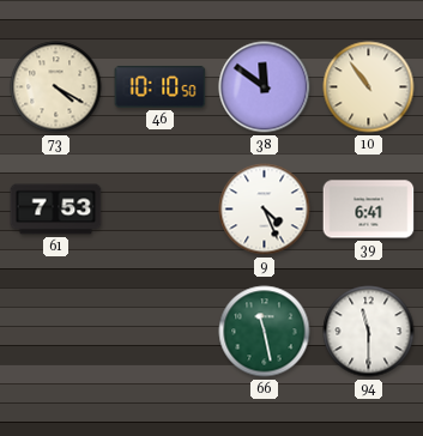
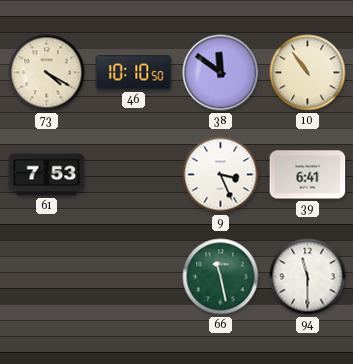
9: 4:26 -> 3:26 (221, 175)
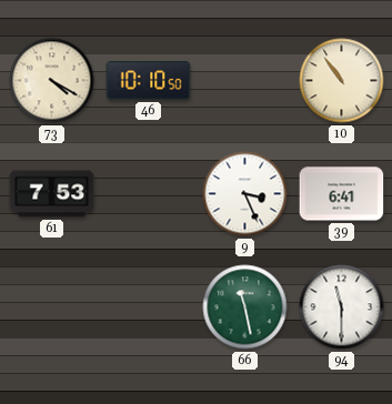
38: 11:51 -> none (221, 73)
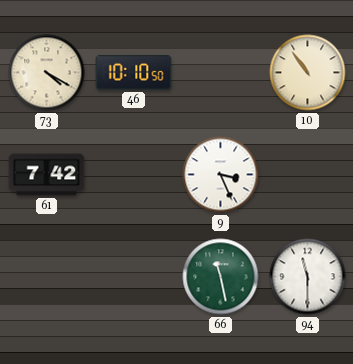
61: 7:53 -> 7:42 (47, 175)
39: 6:41 -> none (342, 194)
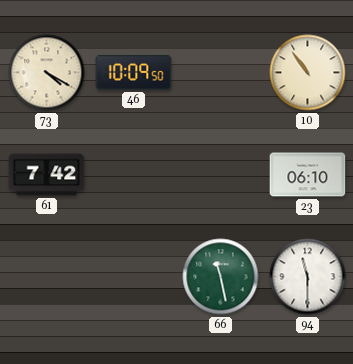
46: 10:10 -> 10:09 (134, 72)
9: 3:26 -> none (221, 175)
23: none -> 06:10 (308, 175)
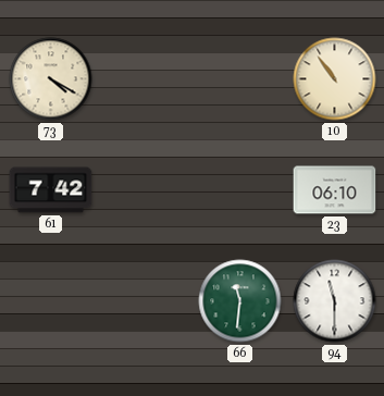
46: 10:09 -> none (134, 72)
66: 11:28 -> 11:31 (240, 301)
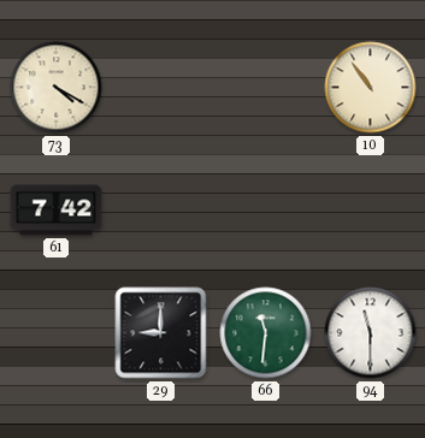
23: 06:10 -> none (335, 190)
29: none -> 9:00 (161, 333)
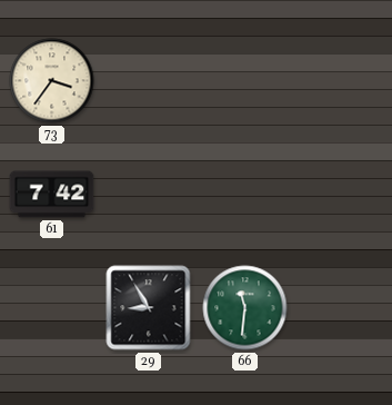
73: 4:20 -> 3:36 (52, 81)
10: 10:54 -> none (371, 88)
29: 9:00 -> 8:55 (149, 308)
94: 11:30 -> none (371, 333)
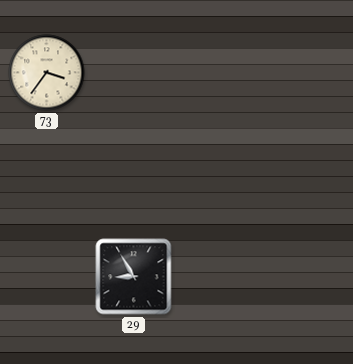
61: 7:42 -> none (52, 195)
66: 11:31 -> none (245, 308)
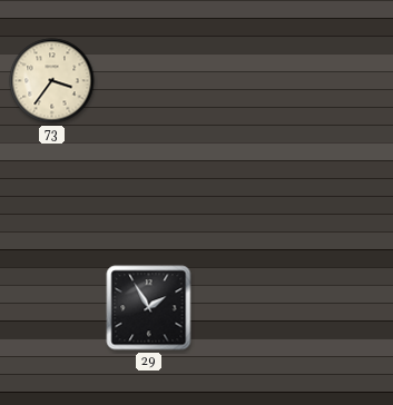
29: 8:55 -> 1:55 (149, 308)
